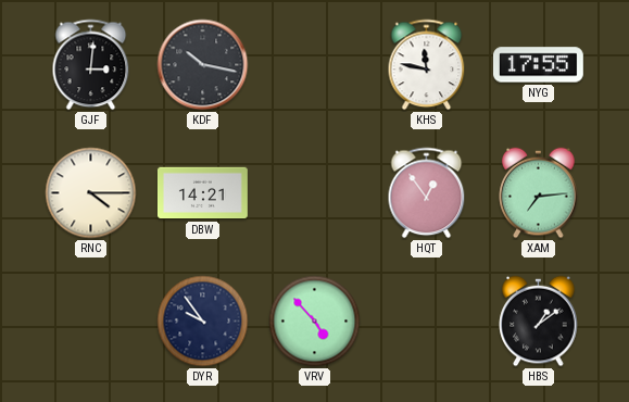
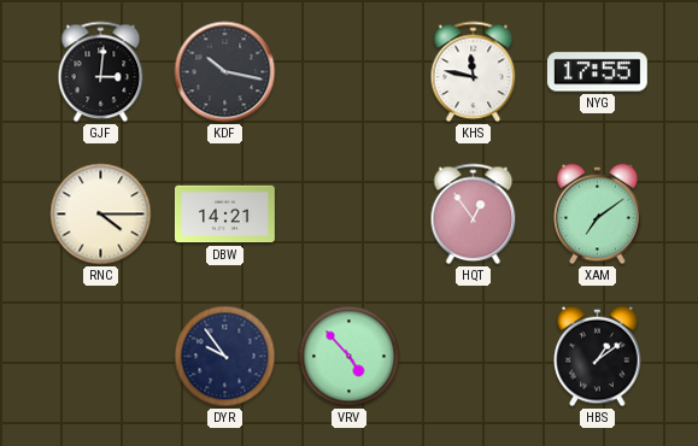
XAM: 7:14 -> 7:09 (598, 215)
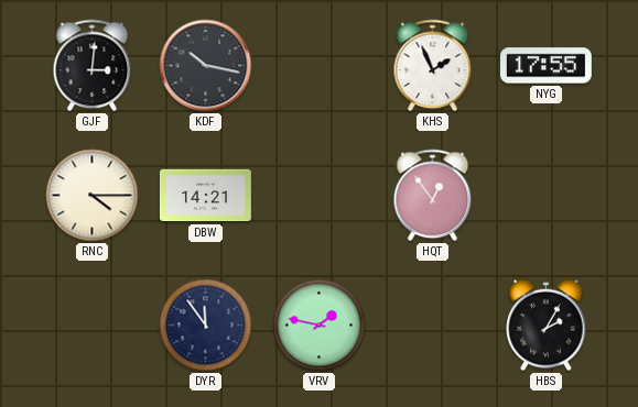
KHS: 11:47 -> 1:56 (433, 66)
XAM: 7:09 -> none (598, 215)
DYR: 9:54 -> 11:54 (206, 326)
VRV: 4:53 -> 1:47 (320, 326)
HBS: 1:09 -> 2:05 (547, 326)
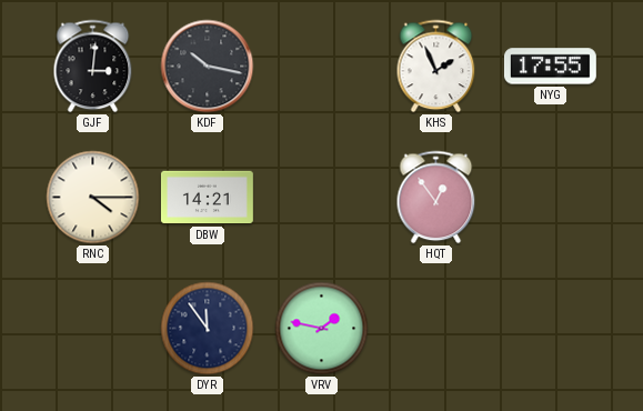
HBS: 2:05 -> none (547, 326)
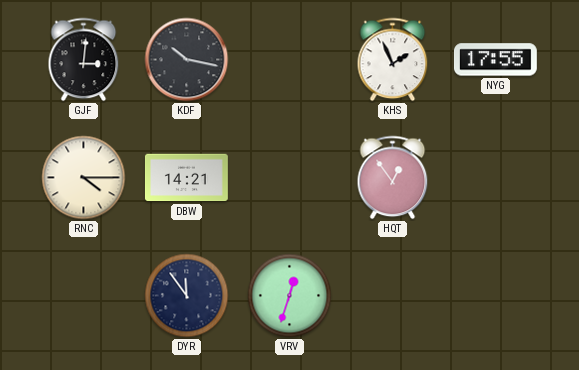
VRV: 1:47 -> 12:33 (290, 296)
